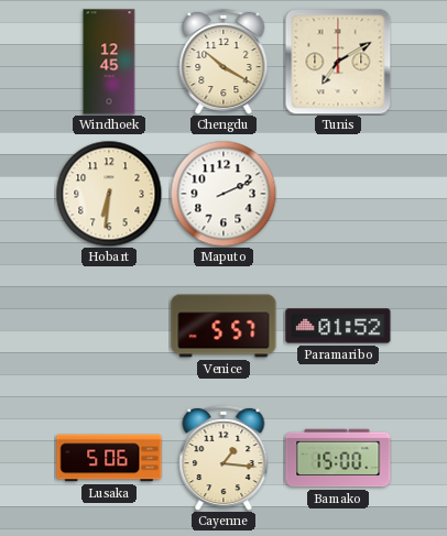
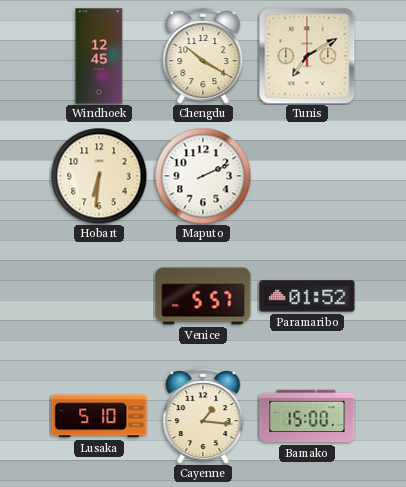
Lusaka: 5:06 -> 5:10 (99, 416)
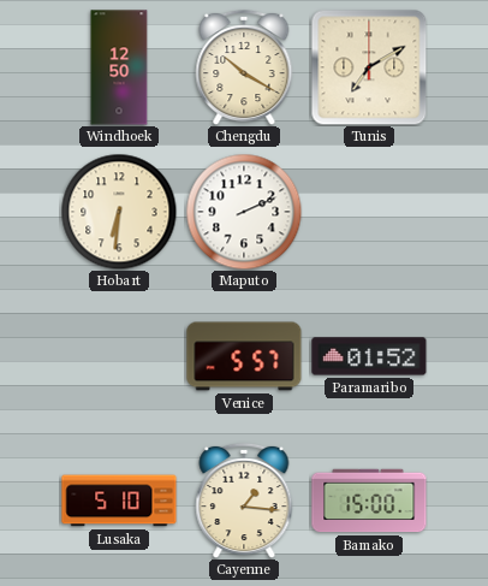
Windhoek: 12:45 -> 12:50 (119, 67)
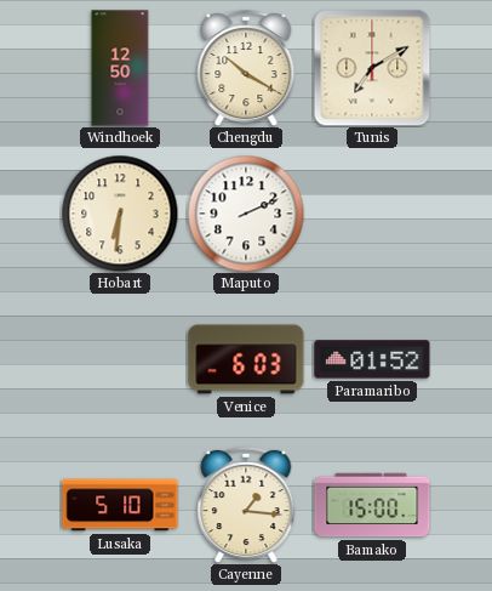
Venice: 5:57 -> 6:03 (246, 359)
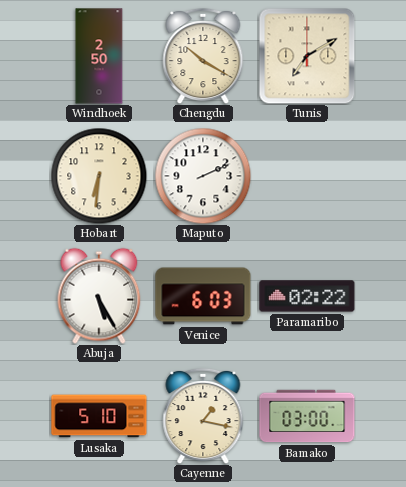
Windhoek: 12:50 -> 2:50 (99, 56)
Abuja: none -> 5:25 (99, 296)
Paramaribo: 01:52 -> 02:22 (307, 296)
Cayenne: 1:16 -> 1:17 (203, 416)
Bamako: 15:00 -> 03:00 (307, 416)
